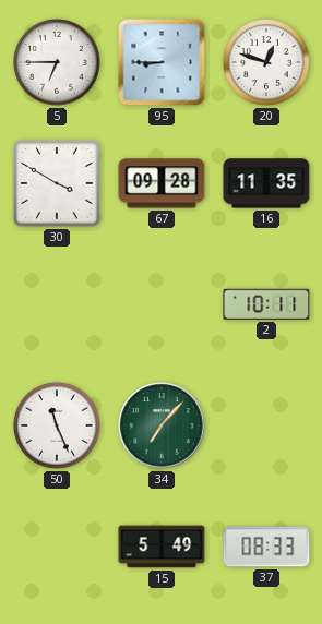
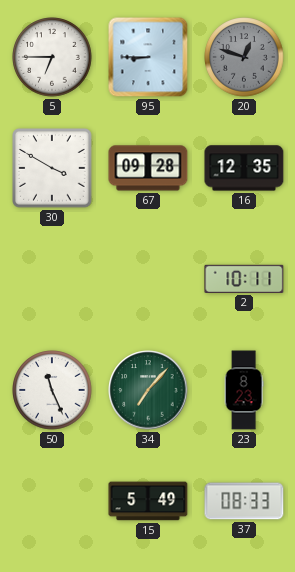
20 dial: white -> grey (244, 57)
16: 11:35 -> 12:35 (244, 168)
23: none -> 8:23 (244, 390)
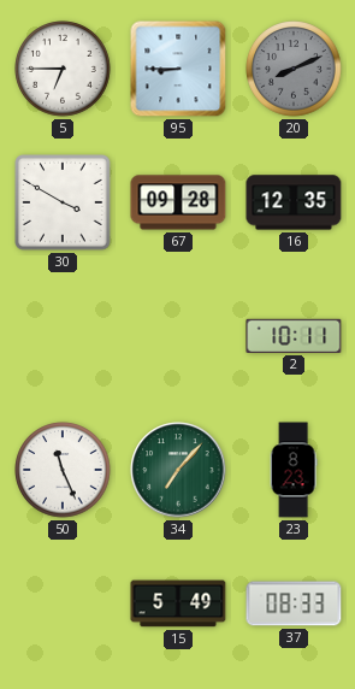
20: 12:48 -> 8:11 (294, 69)
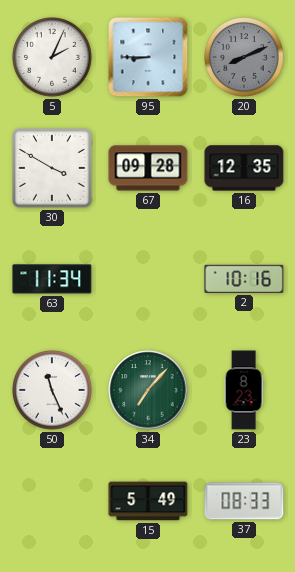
5: 6:45 -> 2:04 (52, 57)
63: none -> 11:34 (52, 279)
2: 10:11 -> 10:16 (244, 279)
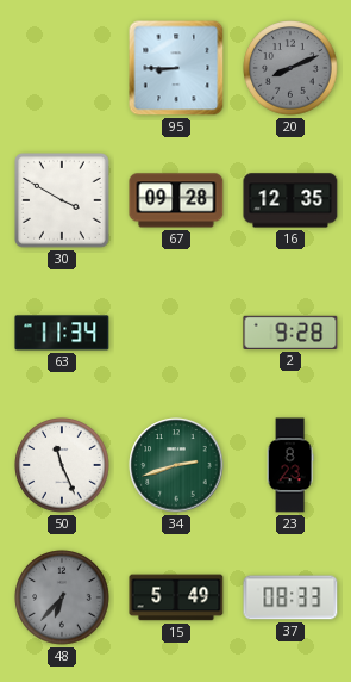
5: 2:04 -> none (52, 57)
2: 10:16 -> 9:28 (290, 333)
34: 7:07 -> 2:42 (176, 465)
48: none -> 6:37 (62, 597)
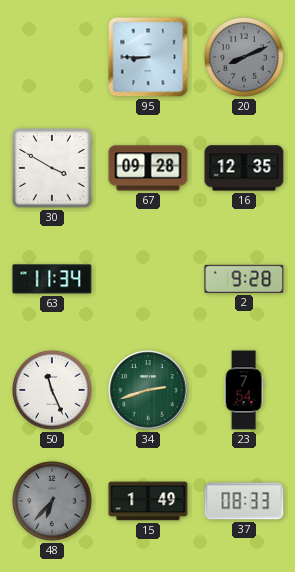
23: 8:23 -> 7:54 (244, 390)
15: 5:49 -> 1:49 (148, 501)
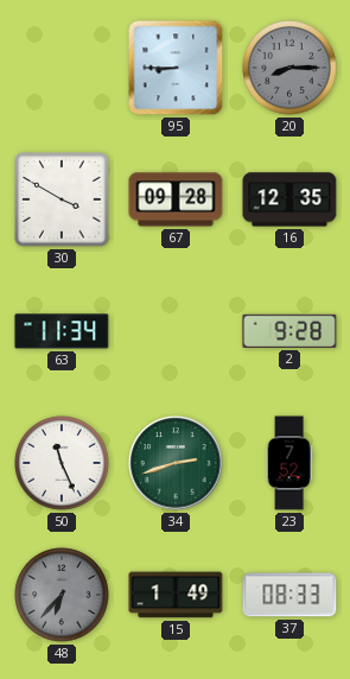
20: 8:11 -> 8:15 (289, 68)
23: 7:54 -> 7:52 (289, 463)
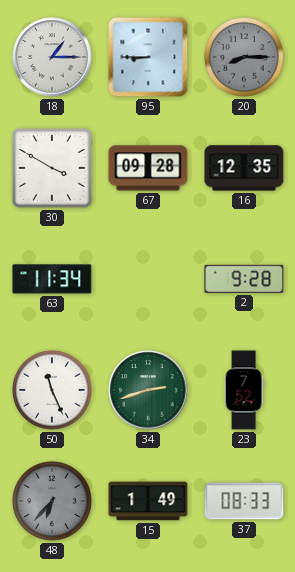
18: none -> 1:15 (52, 57)
